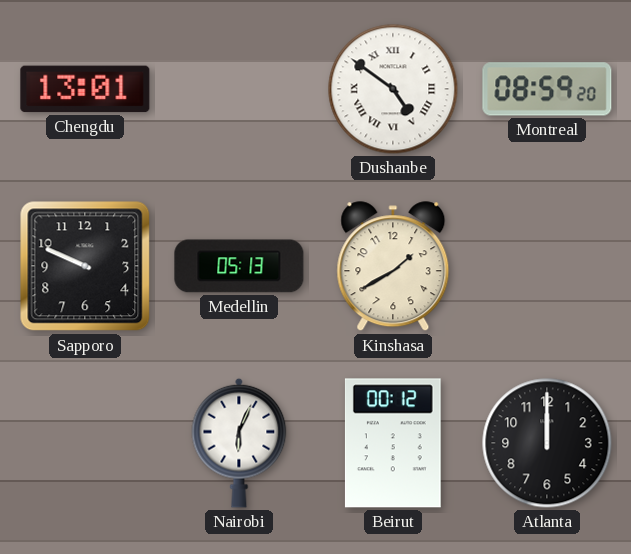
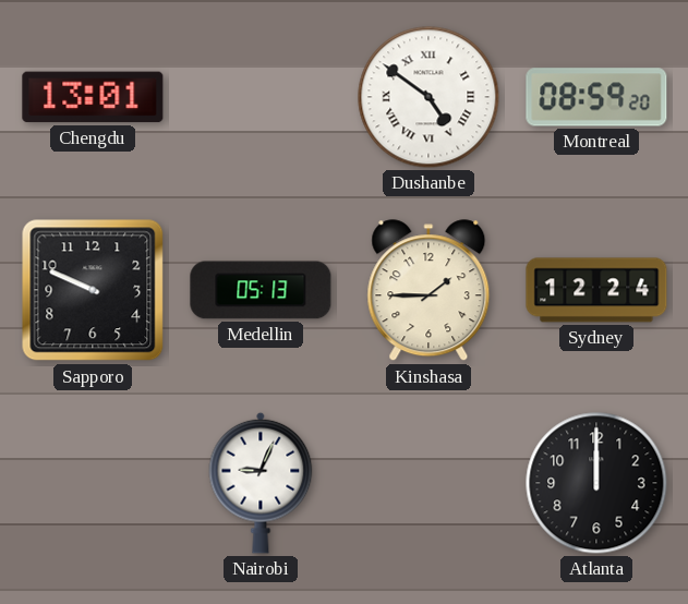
Kinshasa: 1:40 -> 1:45 (429, 291)
Sydney: none -> 12:24 (596, 290)
Nairobi: 6:04 -> 9:04 (261, 483)
Beirut: 00:12 -> none (393, 443)
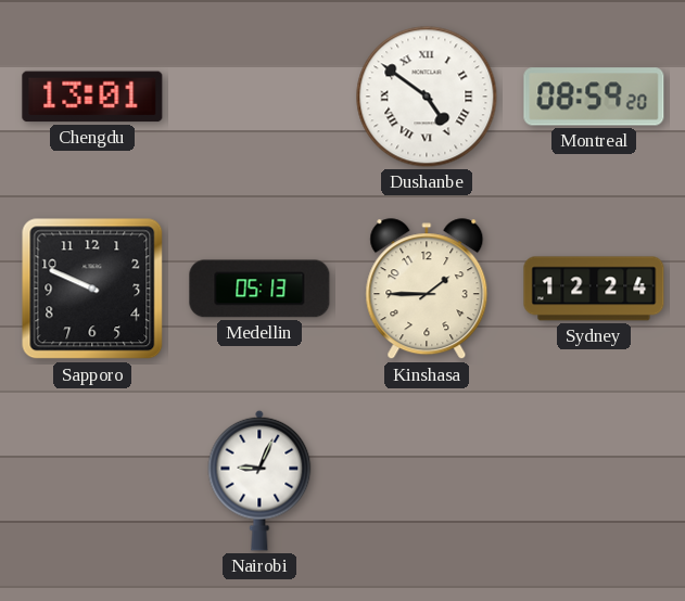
Atlanta: 12:00 -> none (596, 483)
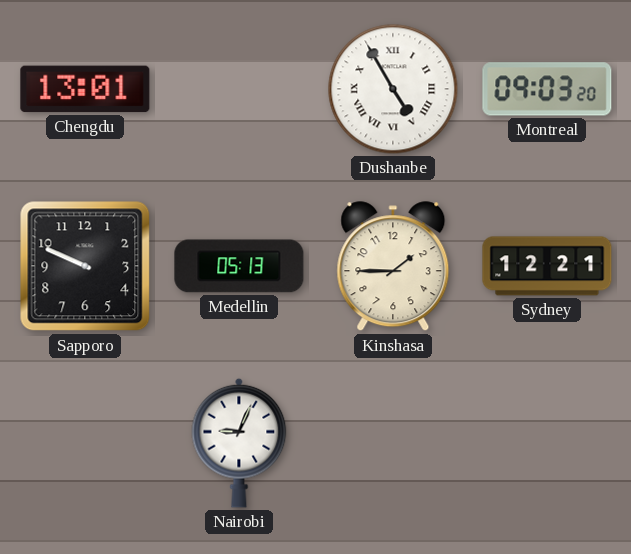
Dushanbe: 4:51 -> 4:55 (393, 89)
Montreal: 08:59 -> 09:03 (547, 89)
Sydney: 12:24 -> 12:21 (547, 266)
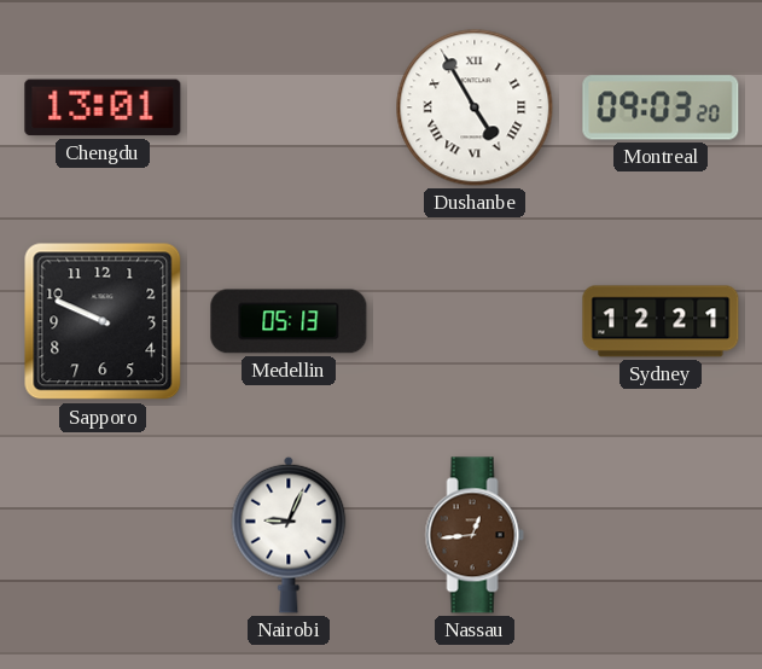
Kinshasa: 1:45 -> none (393, 267)
Nassau: none -> 12:44 (475, 535)
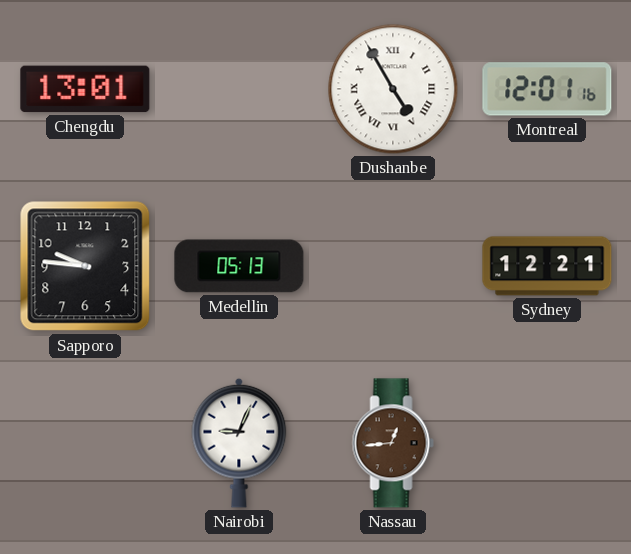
Montreal: 09:03 -> 12:01 (547, 89)
Sapporo: 9:49 -> 9:46 (85, 266)
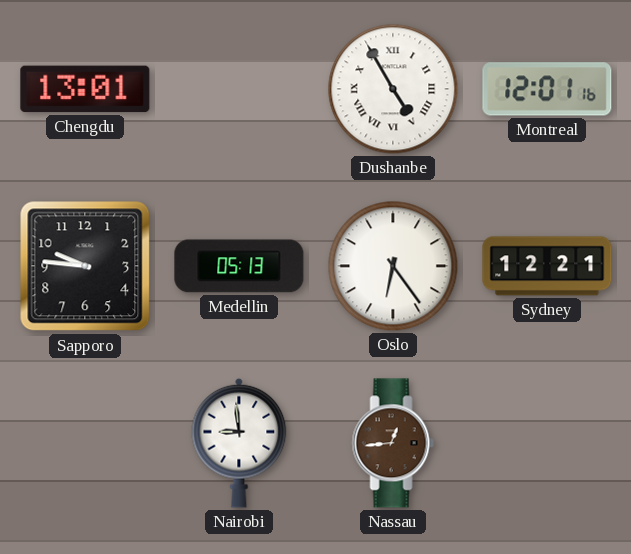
Oslo: none -> 6:24 (393, 266)
Nairobi: 9:04 -> 8:59 (239, 443)
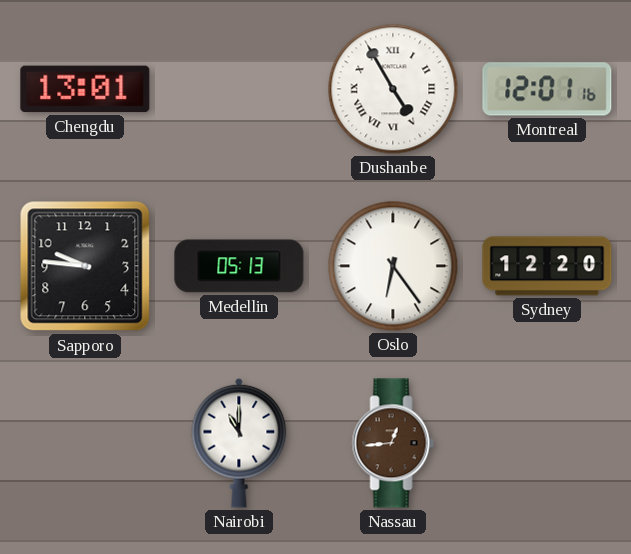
Sydney: 12:21 -> 12:20 (547, 266)
Nairobi: 8:59 -> 11:00 (239, 443)
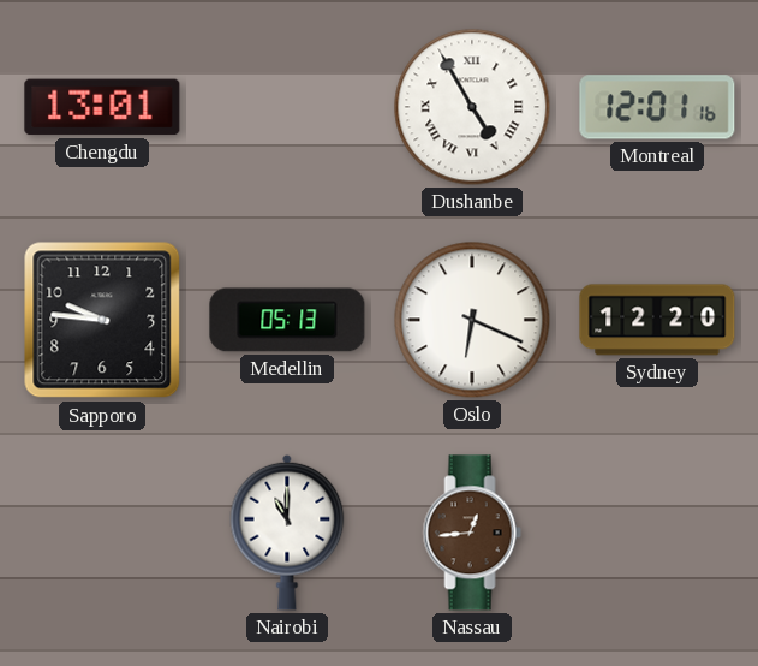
Oslo: 6:24 -> 6:19 (472, 320)
